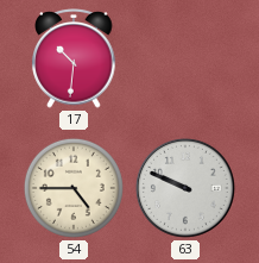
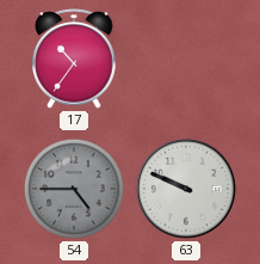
17: 10:31 -> 10:36 (74, 60)
54 dial: cream -> grey (74, 189)
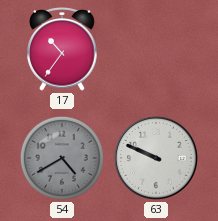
54: 4:45 -> 4:40 (62, 158)
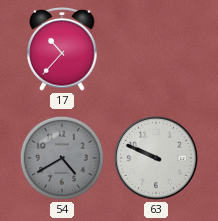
17: 10:36 -> 10:37 (62, 50)
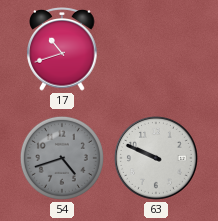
17: 10:37 -> 10:42 (62, 50)
54: 4:40 -> 4:42 (62, 158)
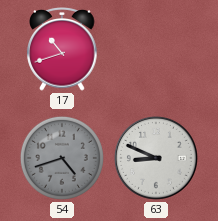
63: 9:49 -> 8:49 (156, 158)
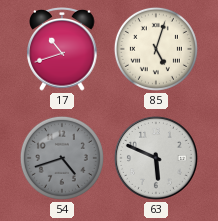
85: none -> 5:03 (156, 49)
63: 8:49 -> 5:49 (156, 158)
